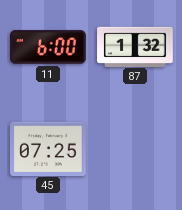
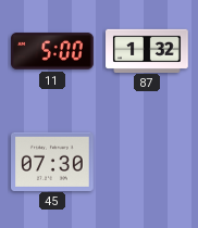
11: 6:00 -> 5:00 (53, 51)
45: 07:25 -> 07:30 (53, 161)
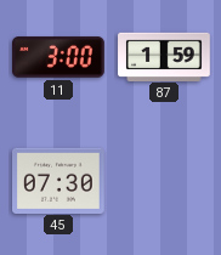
11: 5:00 -> 3:00 (59, 57)
87: 1:32 -> 1:59 (164, 56)
